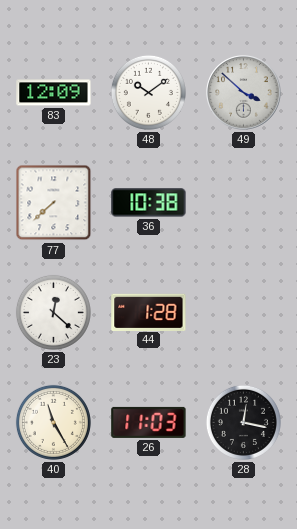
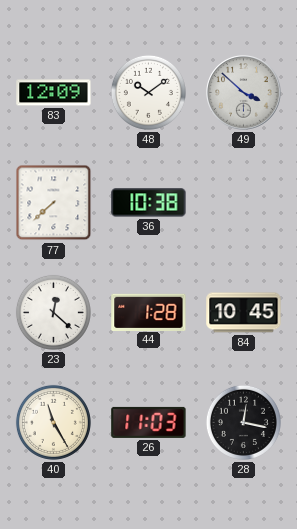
84: none -> 10:45 (244, 313)
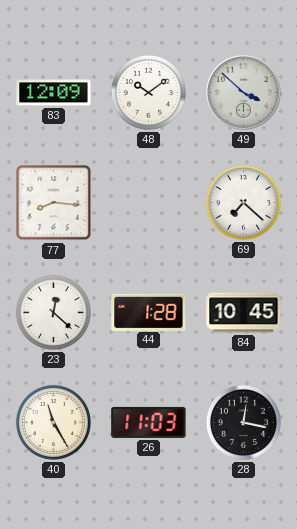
77: 7:38 -> 8:16 (54, 203)
36: 10:38 -> none (149, 203)
69: none -> 7:22 (243, 202)
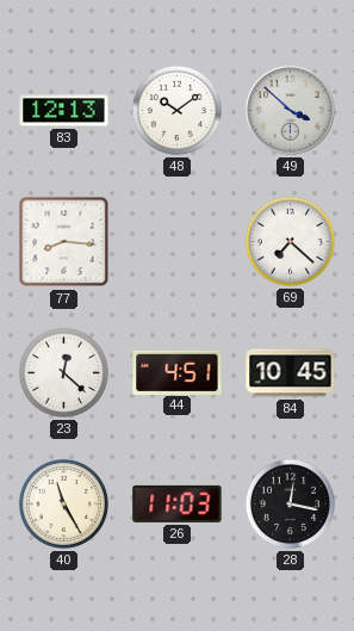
83: 12:09 -> 12:13 (64, 111)
44: 1:28 -> 4:51 (178, 372)
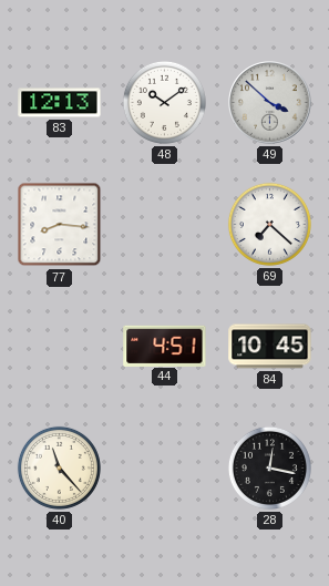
23: 12:22 -> none (63, 372)
40: 11:25 -> 11:23 (59, 467)
26: 11:03 -> none (178, 503)
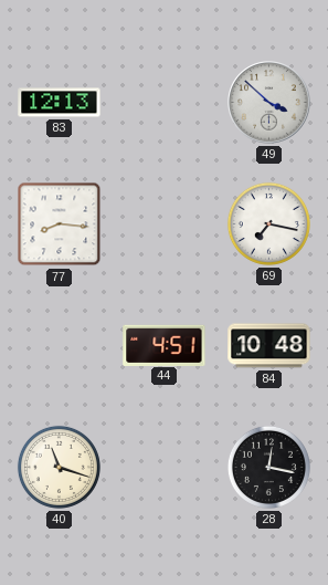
48: 10:09 -> none (164, 102)
69: 7:22 -> 7:17 (268, 223)
84: 10:45 -> 10:48 (269, 346)
40: 11:23 -> 11:18 (59, 467)
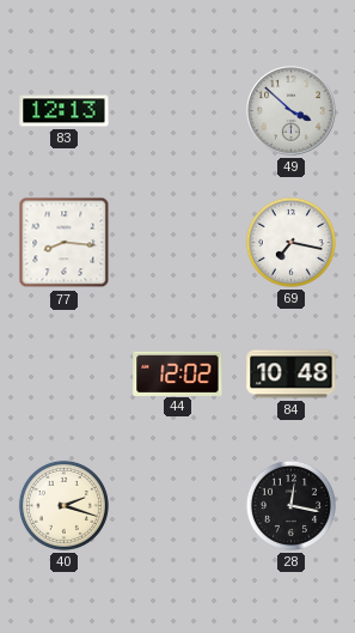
44: 4:51 -> 12:02 (178, 373)
40: 11:18 -> 2:18 (63, 505)
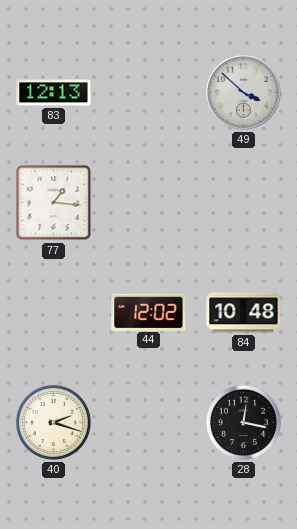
77: 8:16 -> 1:16 (54, 203)
69: 7:17 -> none (290, 242)
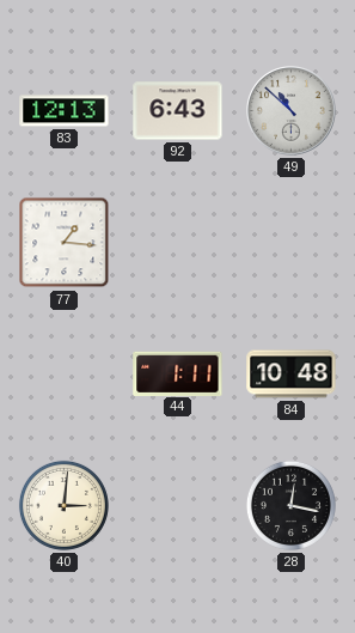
92: none -> 6:43 (178, 111)
49: 3:52 -> 10:52 (292, 111)
44: 12:02 -> 1:11 (178, 373)
40: 2:18 -> 3:01 (63, 505)
